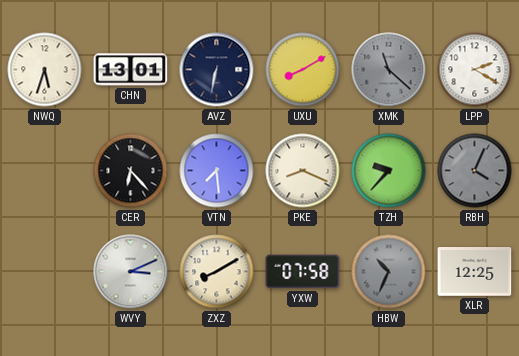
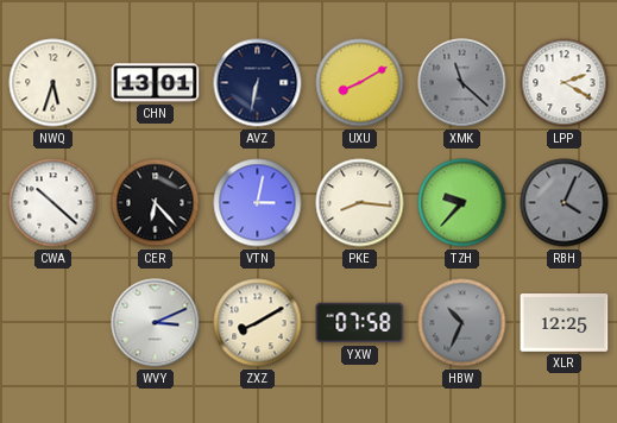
CWA: none -> 10:22 (53, 203)
VTN: 7:29 -> 3:02 (258, 203)
PKE: 8:19 -> 8:16 (360, 203)
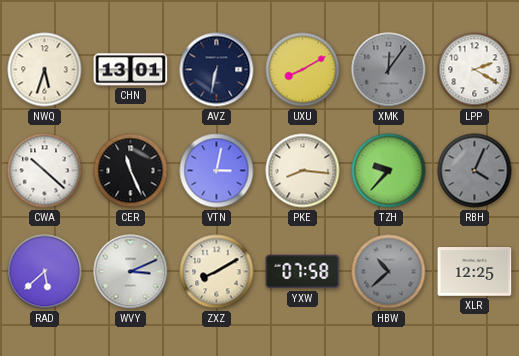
XMK: 11:22 -> 12:06 (389, 70)
CER: 6:23 -> 11:26 (131, 171)
RAD: none -> 5:38 (45, 272)
HBW: 10:34 -> 10:38 (389, 272)
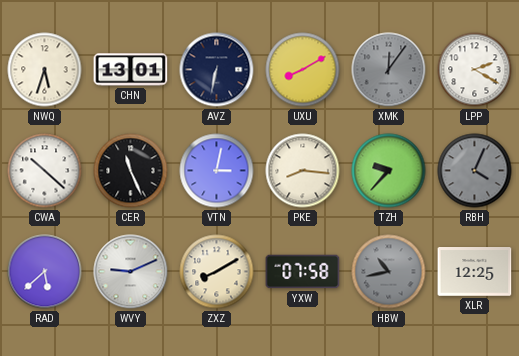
WVY: 3:11 -> 9:11 (131, 272)
HBW: 10:38 -> 10:43 (389, 272)
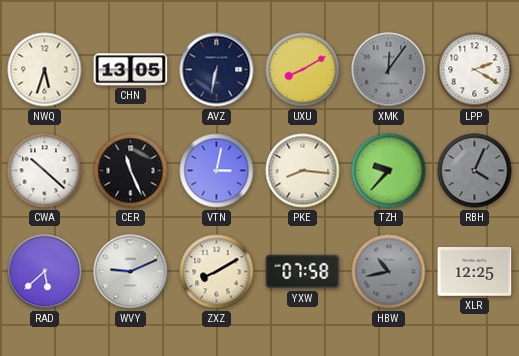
CHN: 13:01 -> 13:05 (131, 70)
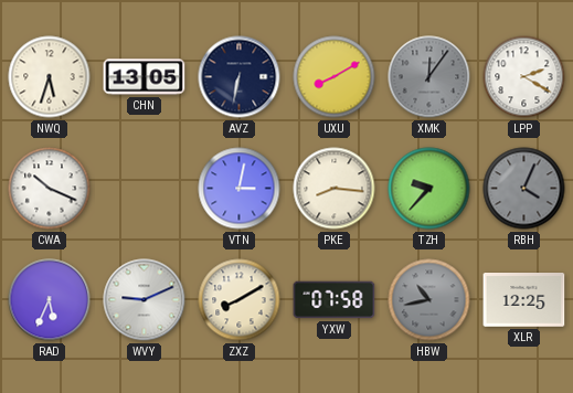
CWA: 10:22 -> 10:19 (50, 189)
CER: 11:26 -> none (131, 171)
RAD: 5:38 -> 5:34 (50, 300)
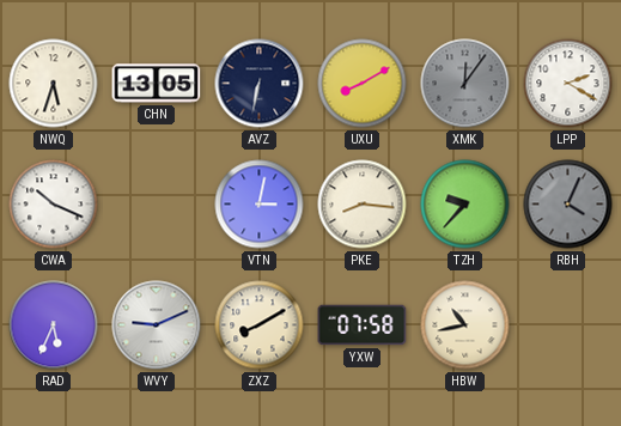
HBW dial: grey -> cream (465, 325)
XLR: 12:25 -> none (524, 300)
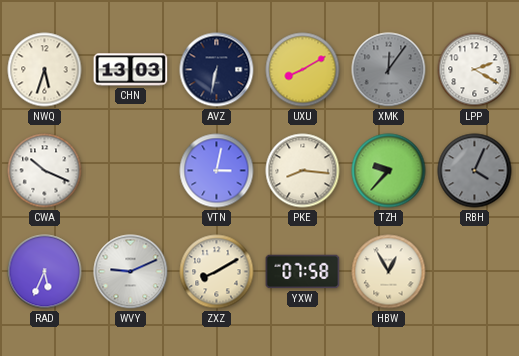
CHN: 13:05 -> 13:03 (131, 70)
HBW: 10:43 -> 12:55 (389, 272)
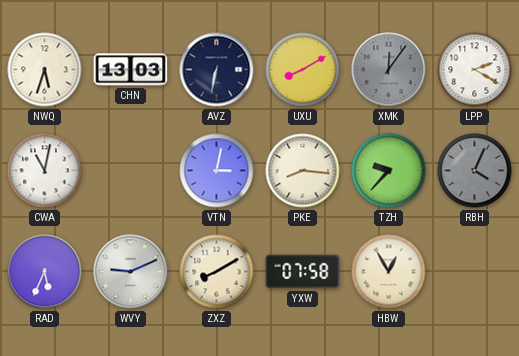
CWA: 10:19 -> 11:02 (45, 171)
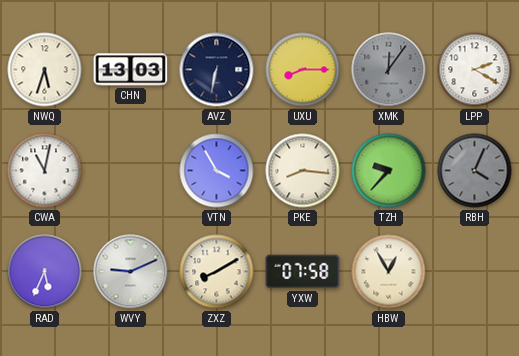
UXU: 8:10 -> 8:15 (303, 70)
VTN: 3:02 -> 3:55 (217, 171)
